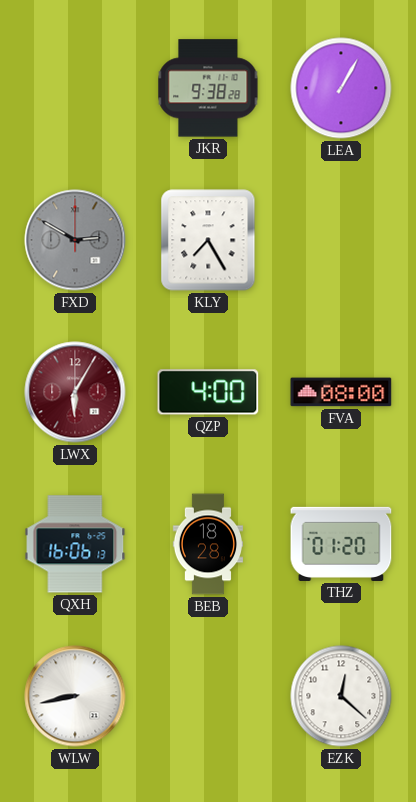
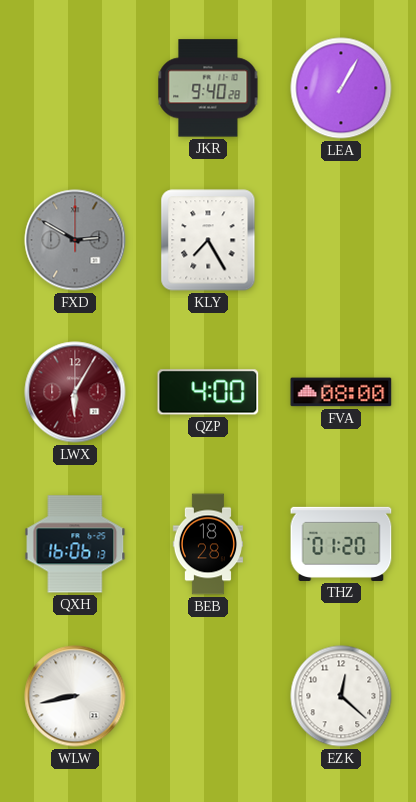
JKR: 9:38 -> 9:40 (208, 88)
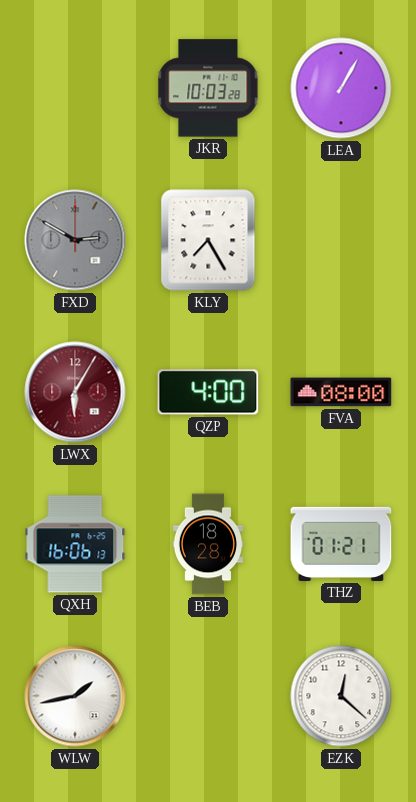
JKR: 9:40 -> 10:03 (208, 88)
THZ: 01:20 -> 01:21 (341, 544)
WLW: 8:43 -> 1:43 (75, 696)
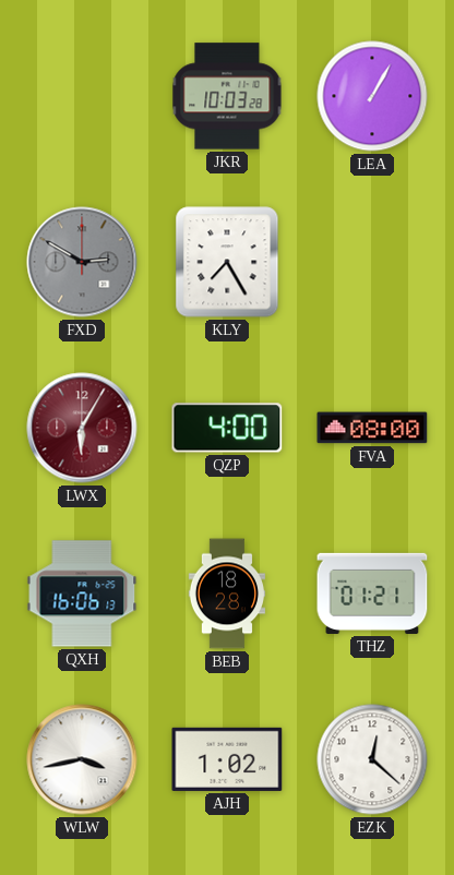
WLW: 1:43 -> 3:43 (82, 759)
AJH: none -> 1:02 (227, 759)
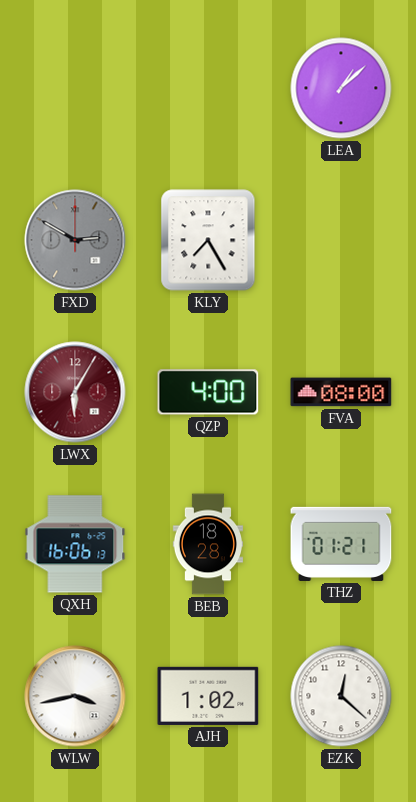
JKR: 10:03 -> none (227, 96)
LEA: 1:05 -> 1:08 (341, 88)
